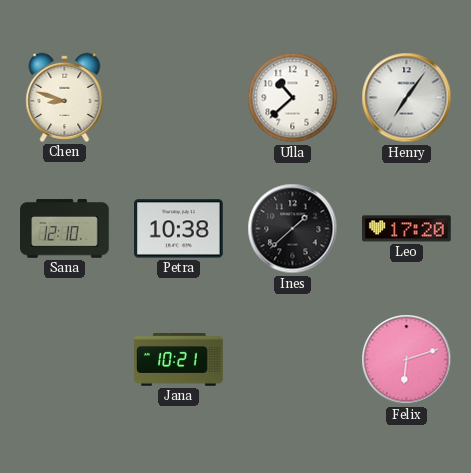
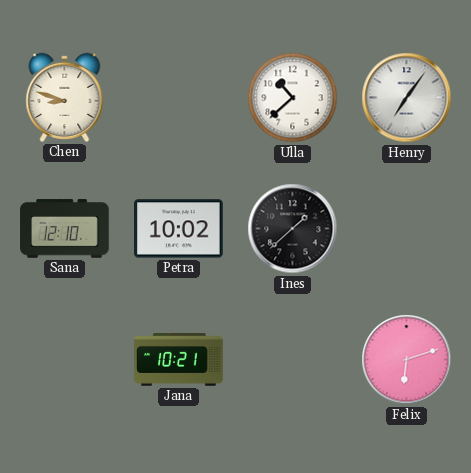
Petra: 10:38 -> 10:02 (179, 229)
Leo: 17:20 -> none (407, 229)
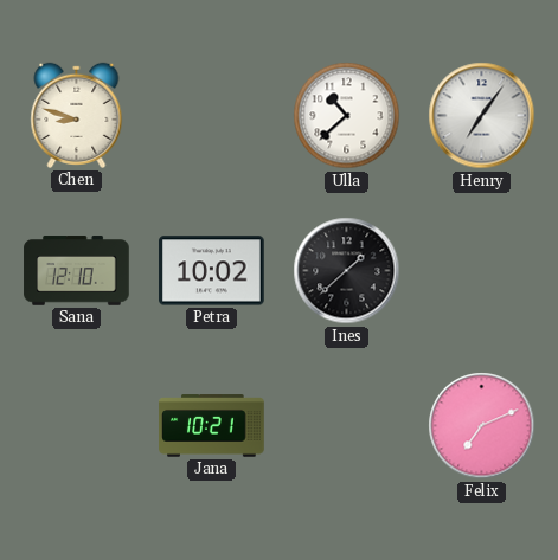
Felix: 6:12 -> 7:11 (482, 426)
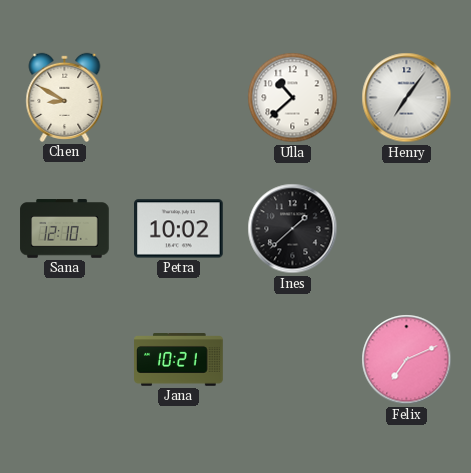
Chen: 8:48 -> 8:50 (65, 97)
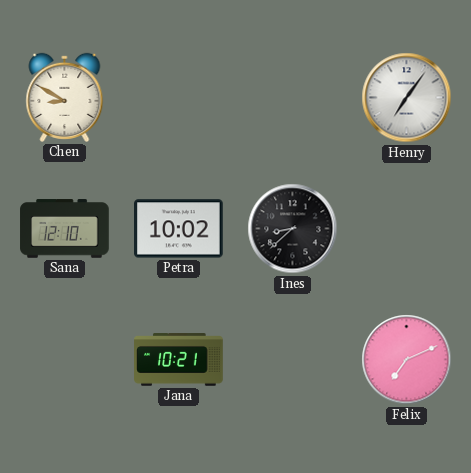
Ulla: 10:38 -> none (293, 98)
Ines: 1:38 -> 8:38 (293, 229)
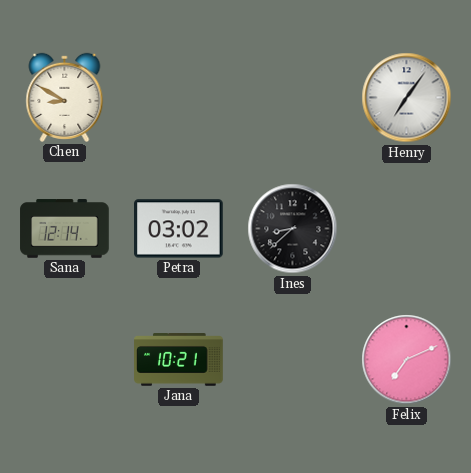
Sana: 12:10 -> 12:14 (65, 229)
Petra: 10:02 -> 03:02 (179, 229)
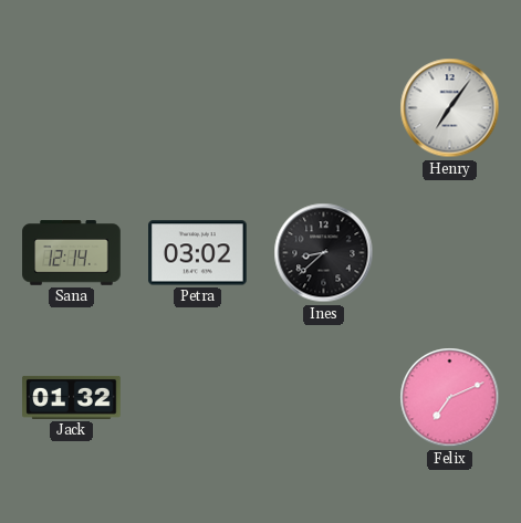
Chen: 8:50 -> none (65, 97)
Jack: none -> 01:32 (72, 397)
Jana: 10:21 -> none (179, 360)
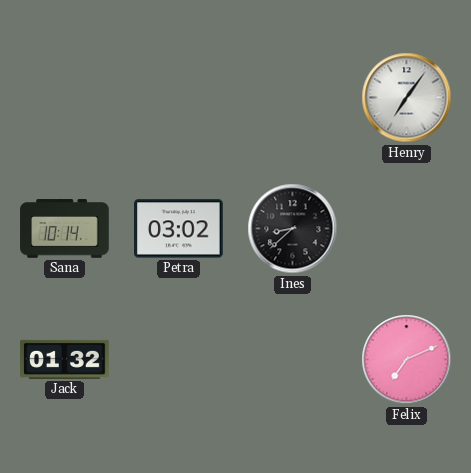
Sana: 12:14 -> 10:14 (65, 229)
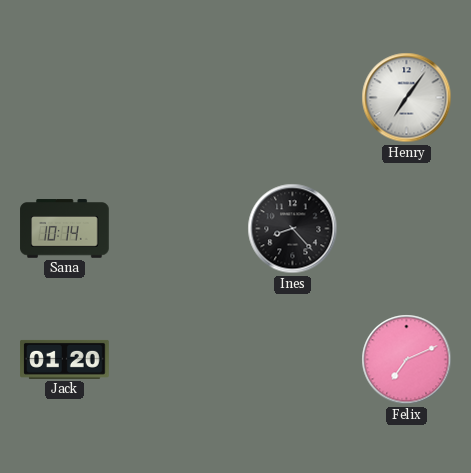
Petra: 03:02 -> none (179, 229)
Ines: 8:38 -> 8:23 (293, 229)
Jack: 01:32 -> 01:20 (65, 359)
